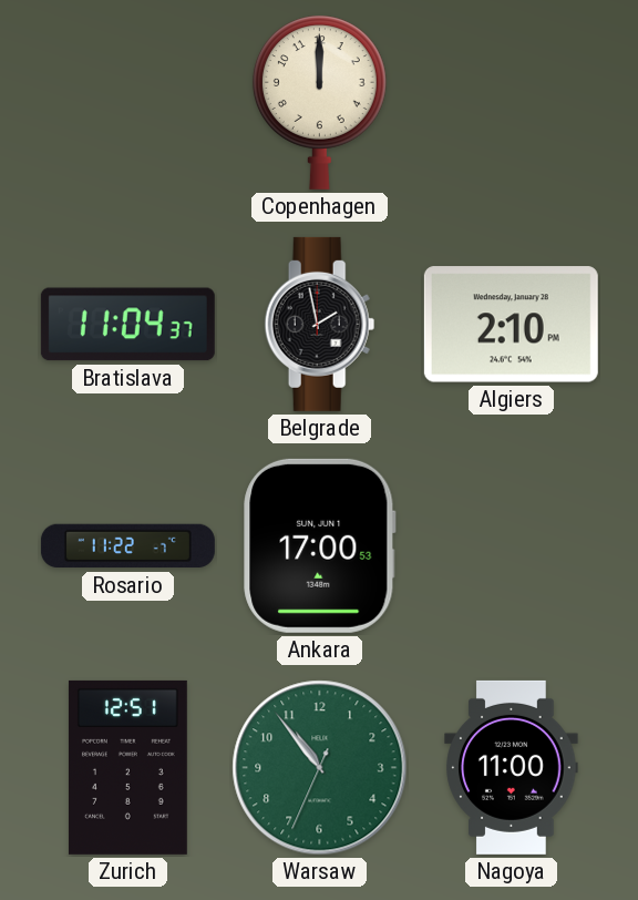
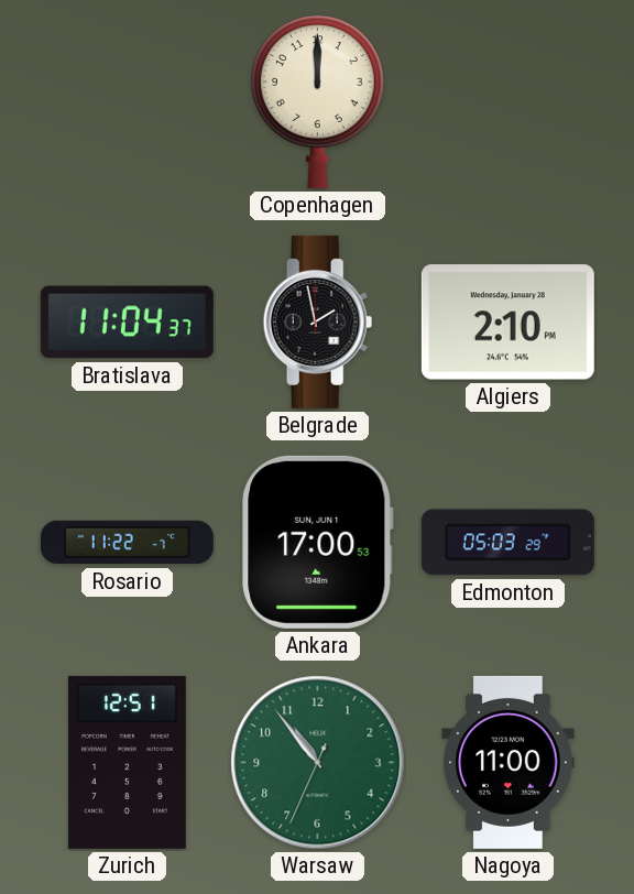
Edmonton: none -> 05:03 (507, 543)
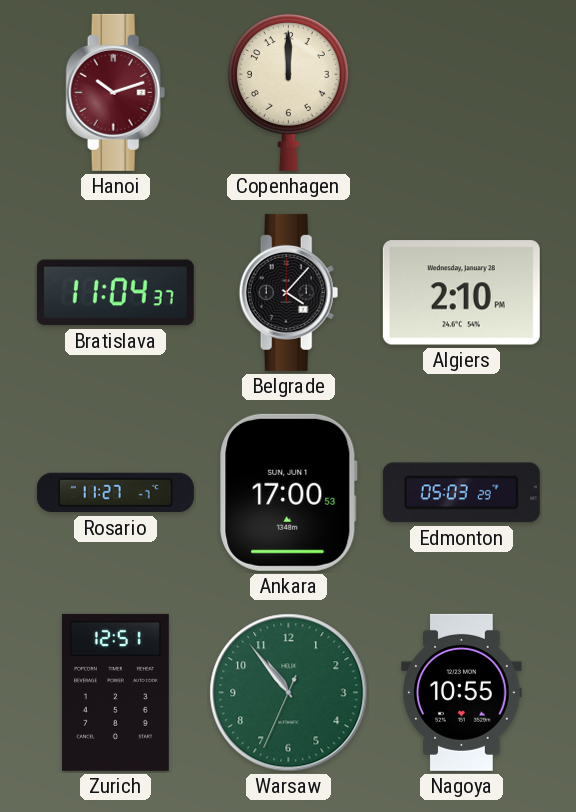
Hanoi: none -> 10:12 (116, 92)
Belgrade: 1:58 -> 4:07 (289, 292)
Rosario: 11:22 -> 11:27 (115, 493)
Nagoya: 11:00 -> 10:55 (462, 692)
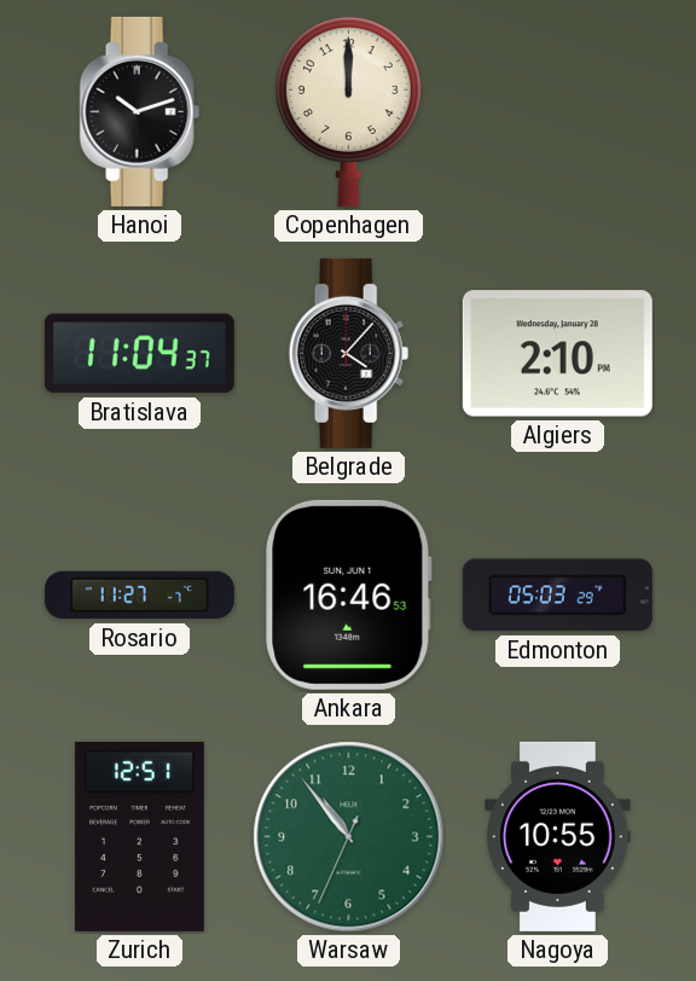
Hanoi dial: burgundy -> black (140, 111)
Ankara: 17:00 -> 16:46 (349, 594)
